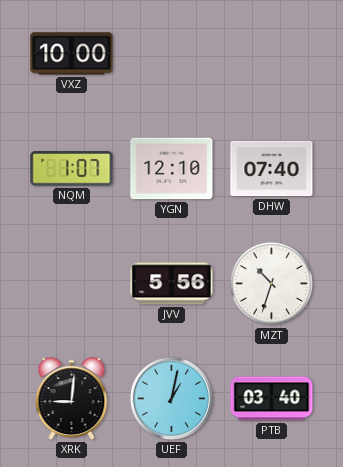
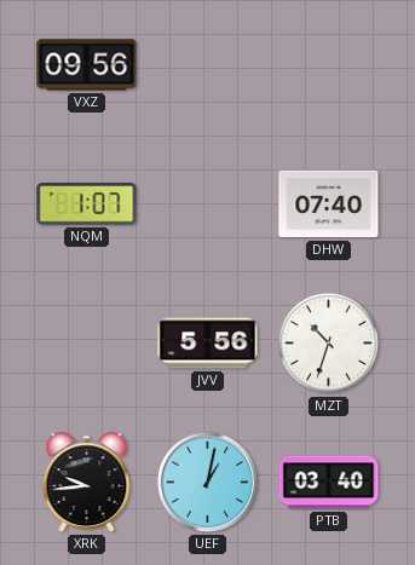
VXZ: 10:00 -> 09:56 (87, 65)
YGN: 12:10 -> none (172, 169)
XRK: 9:01 -> 9:44 (87, 483)
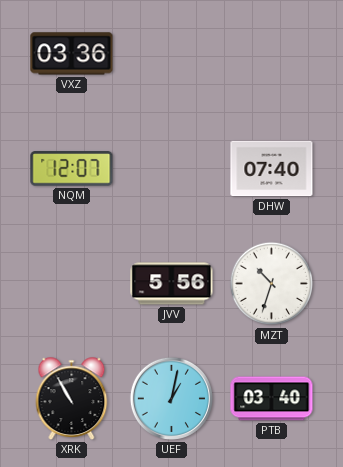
VXZ: 09:56 -> 03:36 (72, 54)
NQM: 1:07 -> 12:07 (72, 169)
XRK: 9:44 -> 10:55 (72, 399)
